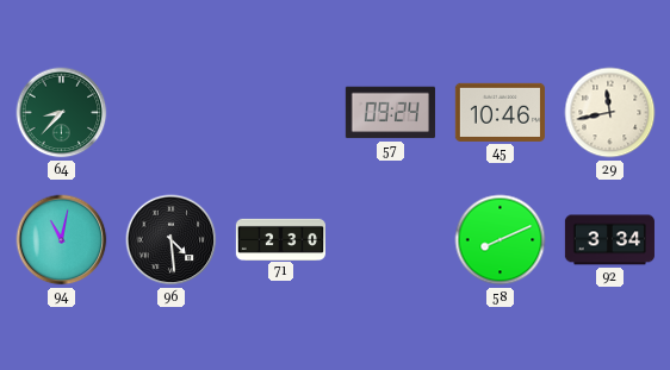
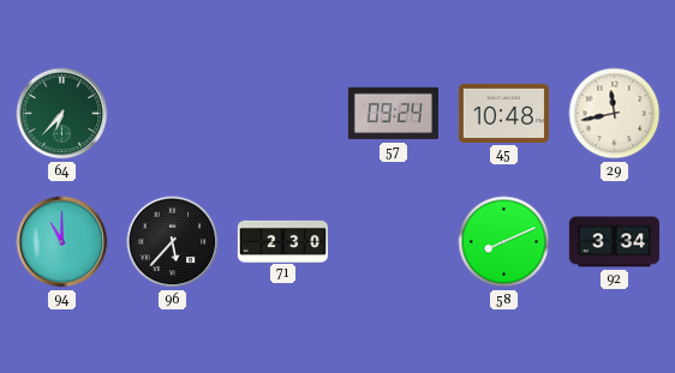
64: 8:37 -> 6:37 (62, 114)
45: 10:46 -> 10:48 (503, 113)
94: 11:02 -> 11:00 (62, 242)
96: 4:29 -> 5:37 (173, 242)
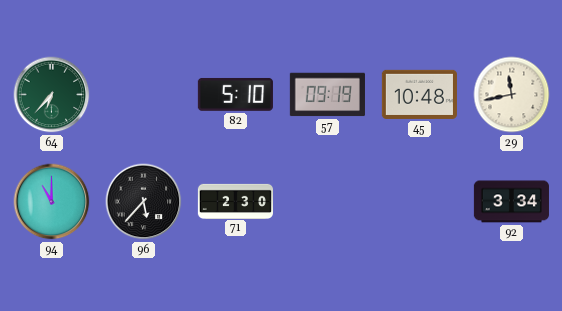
82: none -> 5:10 (235, 95)
57: 09:24 -> 09:19 (327, 95)
58: 8:11 -> none (504, 242)
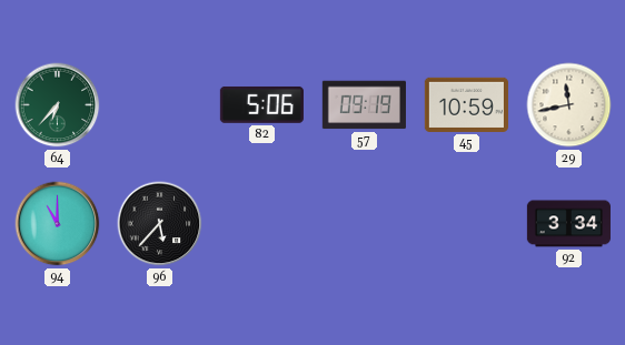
82: 5:10 -> 5:06 (261, 105)
45: 10:48 -> 10:59 (466, 104)
71: 2:30 -> none (235, 201)
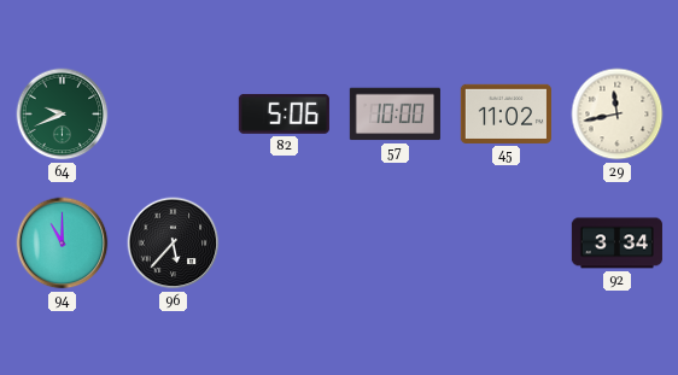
64: 6:37 -> 9:41 (63, 115)
57: 09:19 -> 10:00 (394, 115)
45: 10:59 -> 11:02 (505, 113)
